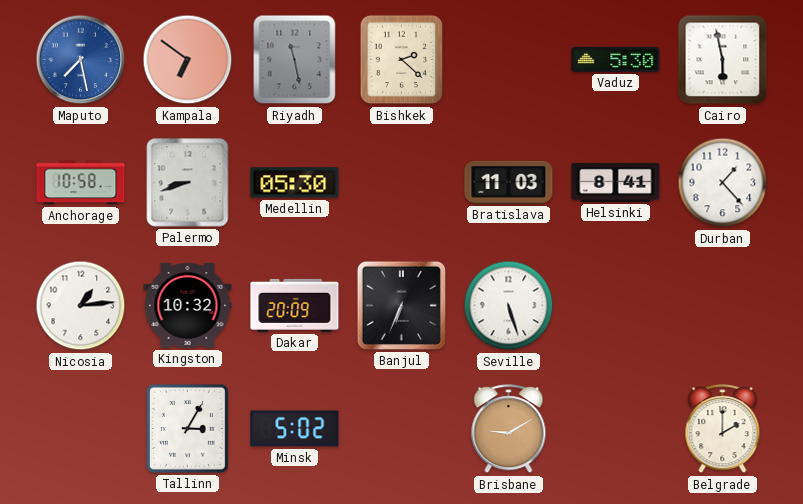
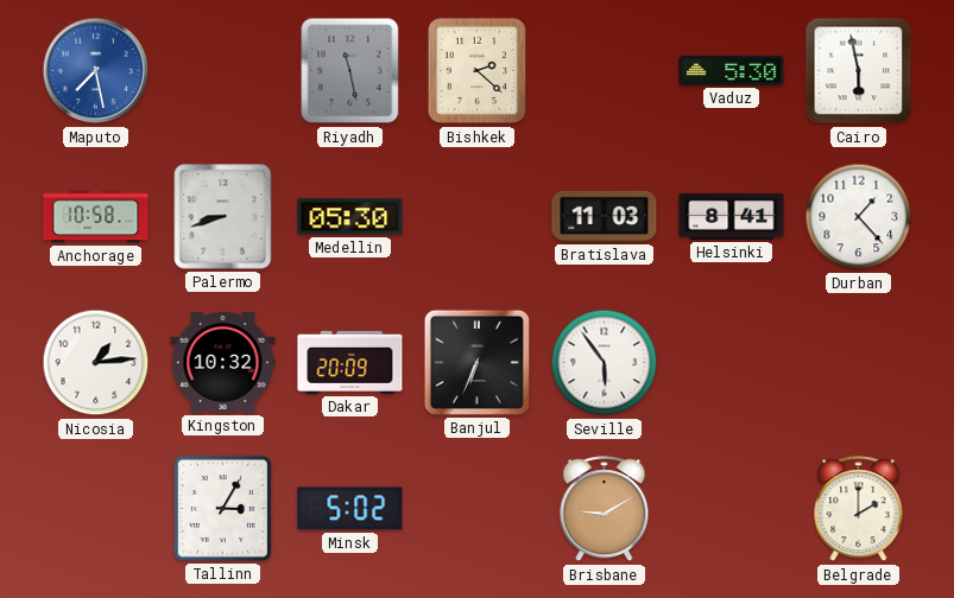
Kampala: 6:51 -> none (188, 60)
Seville: 5:27 -> 5:54 (605, 363)
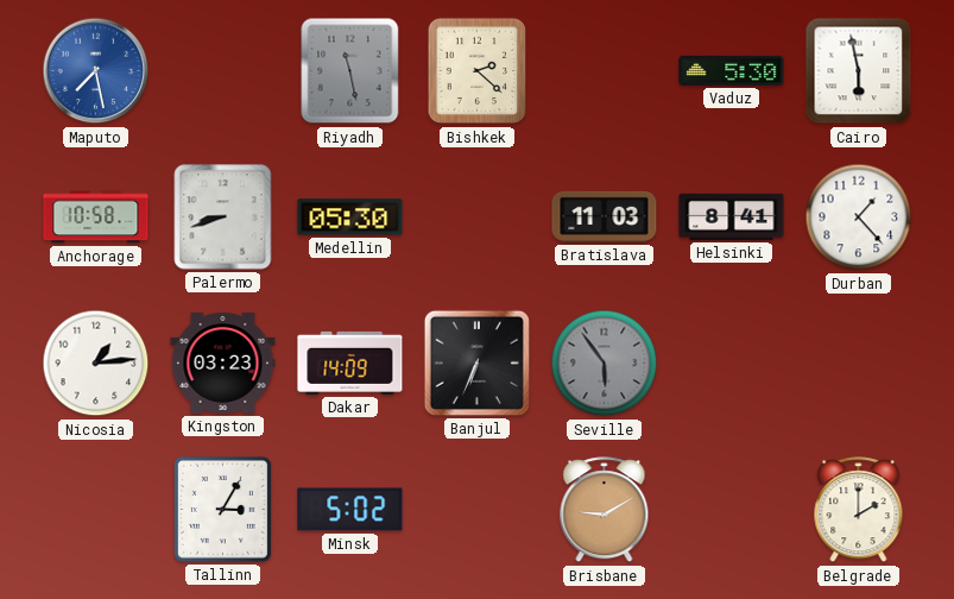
Kingston: 10:32 -> 03:23 (223, 364)
Dakar: 20:09 -> 14:09 (350, 362)
Seville dial: white -> grey (605, 364)
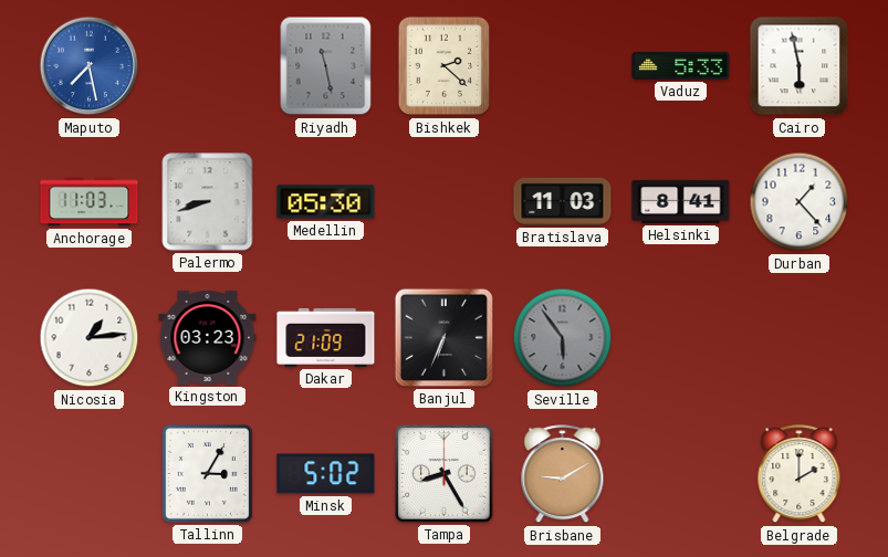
Vaduz: 5:30 -> 5:33 (681, 65)
Anchorage: 10:58 -> 11:03 (90, 202)
Dakar: 14:09 -> 21:09 (326, 337)
Tampa: none -> 8:25 (445, 474)
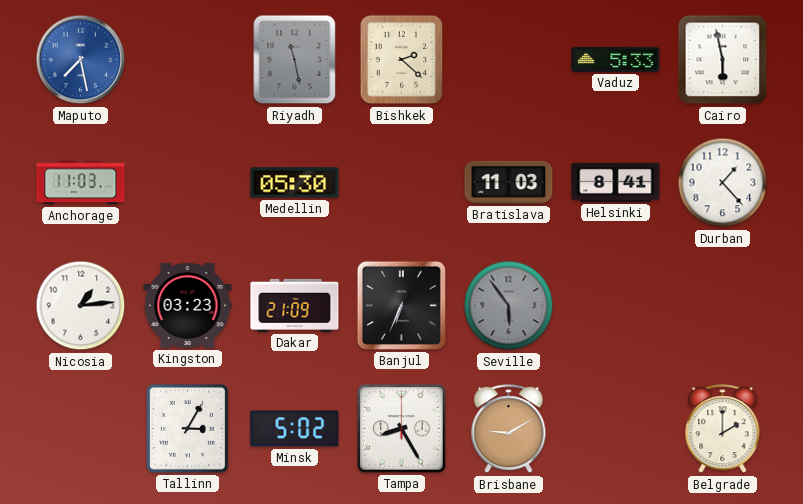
Palermo: 8:42 -> none (208, 202)
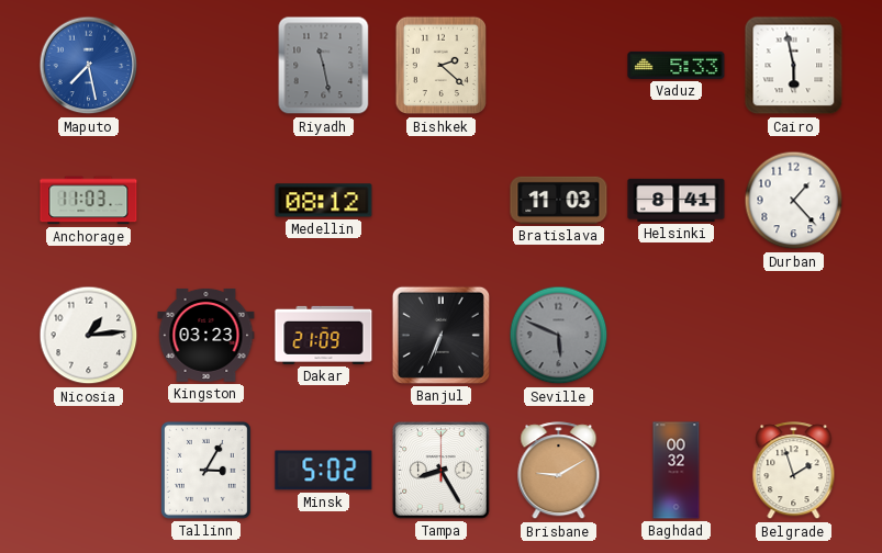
Medellin: 05:30 -> 08:12 (324, 201)
Seville: 5:54 -> 5:49 (559, 336)
Baghdad: none -> 00:32 (677, 471)
Belgrade: 2:00 -> 1:57 (794, 471)
